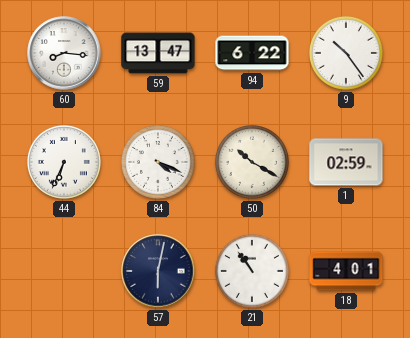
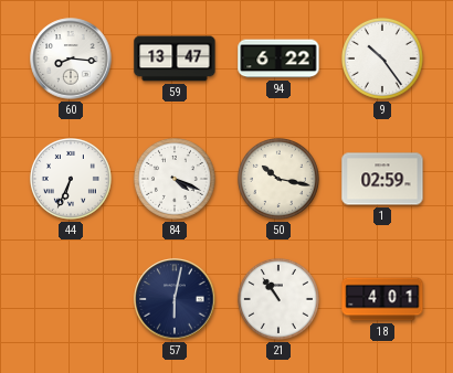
50: 10:20 -> 10:17 (278, 179)
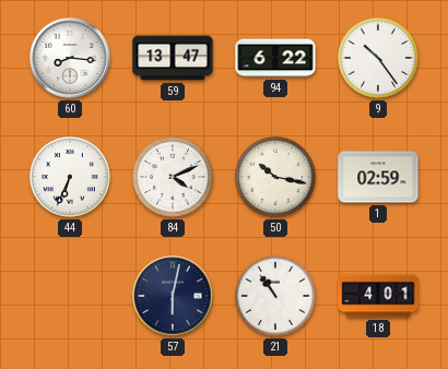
84: 4:19 -> 4:11 (173, 177)
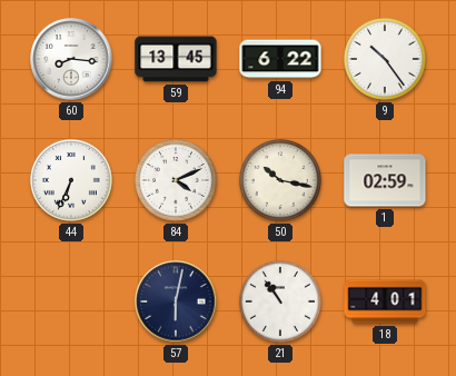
59: 13:47 -> 13:45 (176, 59)
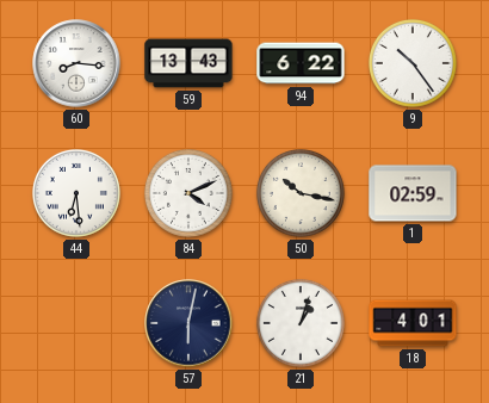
59: 13:45 -> 13:43 (188, 63)
44: 6:34 -> 6:29 (76, 193)
21: 10:54 -> 1:03 (301, 323)
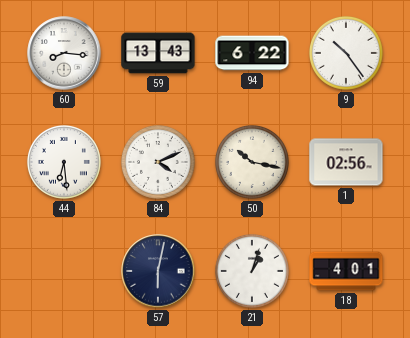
1: 02:59 -> 02:56 (346, 162)
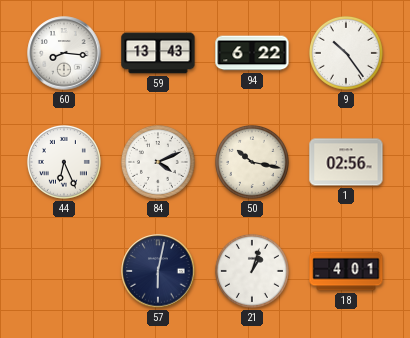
44: 6:29 -> 6:26 (64, 162)
